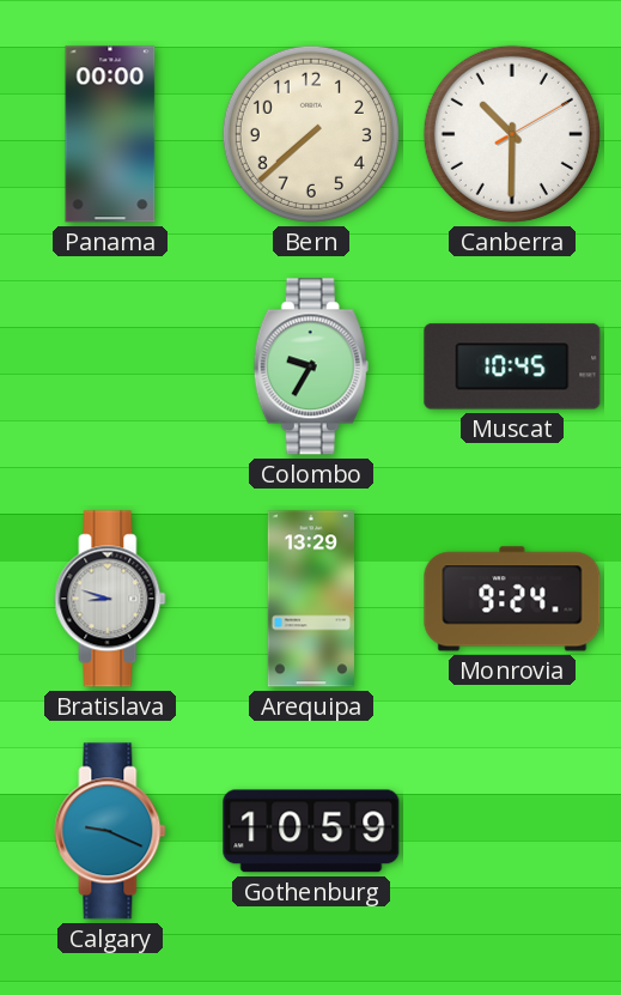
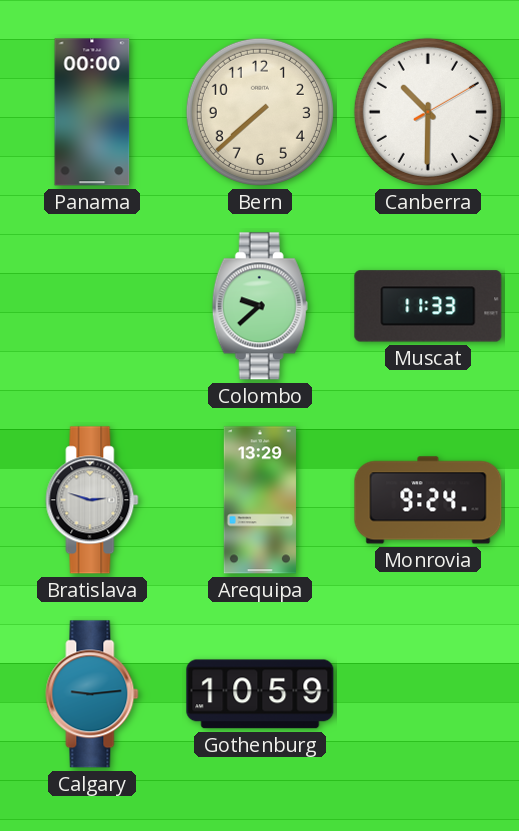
Colombo: 9:35 -> 9:38 (260, 306)
Muscat: 10:45 -> 11:33 (428, 306)
Bratislava: 8:48 -> 2:48 (92, 500)
Calgary: 9:19 -> 9:14 (92, 694)
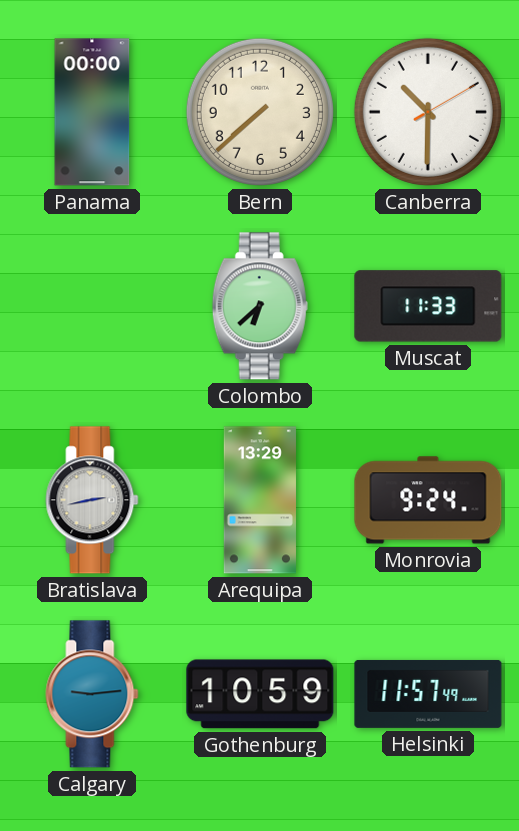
Colombo: 9:38 -> 6:38 (260, 306)
Bratislava: 2:48 -> 2:43 (92, 500)
Helsinki: none -> 11:57 (428, 694)
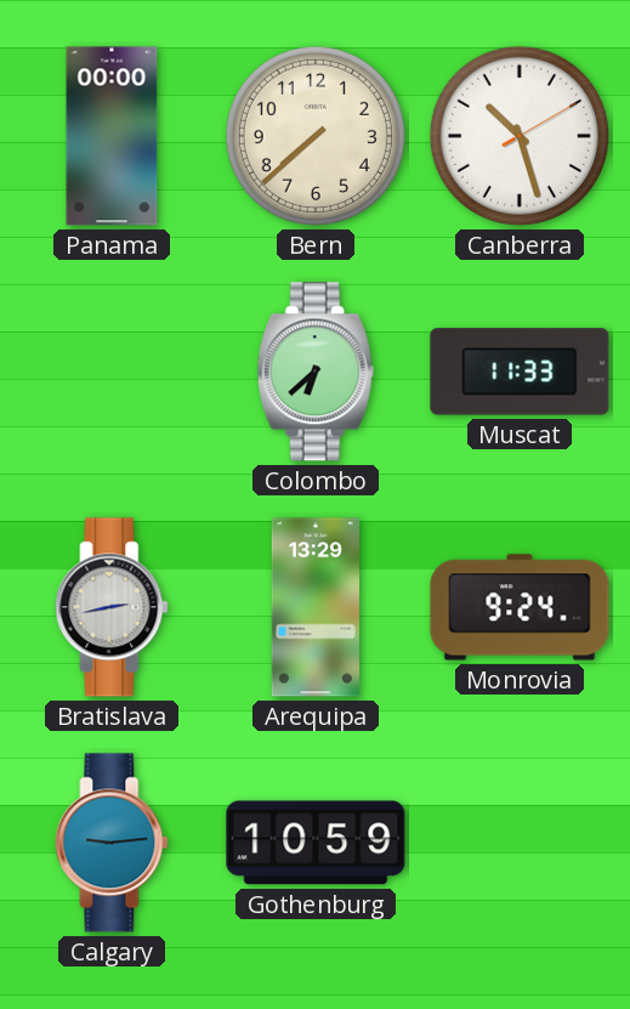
Canberra: 10:30 -> 10:27 (520, 136)
Helsinki: 11:57 -> none (428, 694)
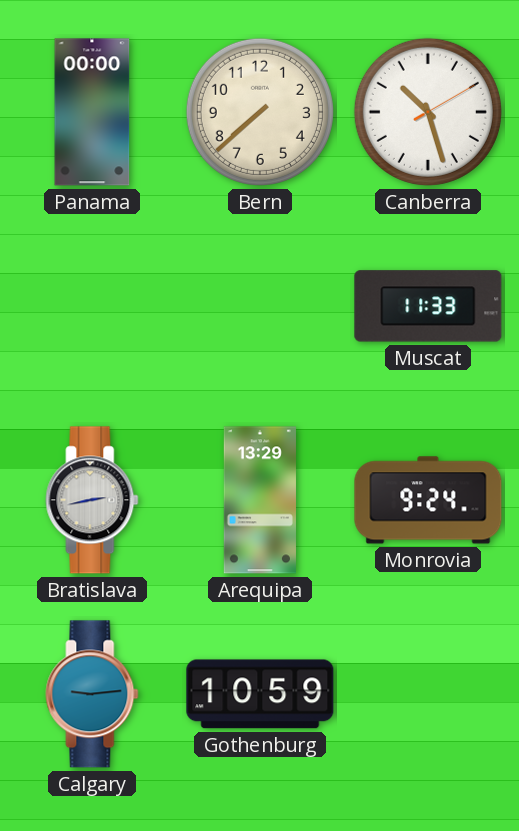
Colombo: 6:38 -> none (316, 372)
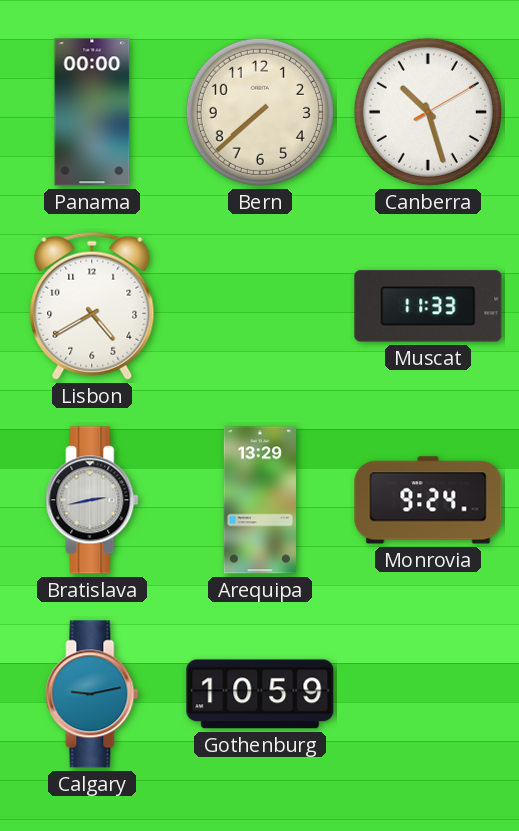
Lisbon: none -> 4:40 (92, 306)
Calgary: 9:14 -> 9:13 (92, 694)
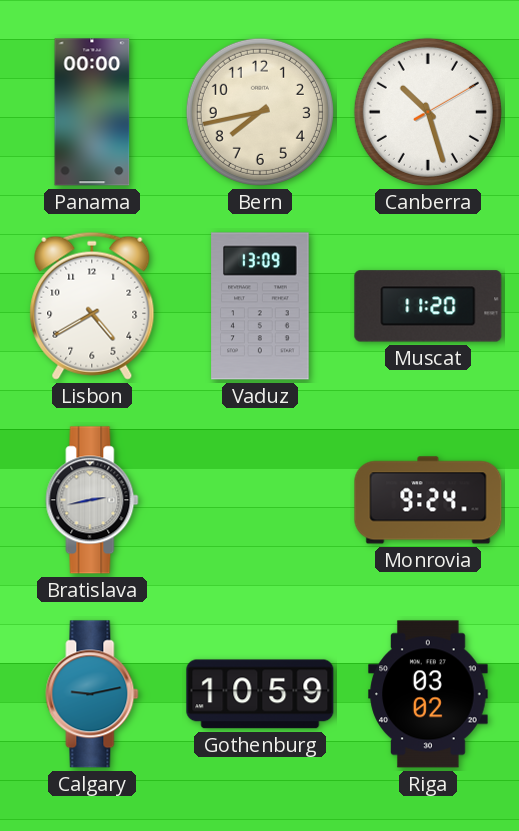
Bern: 7:38 -> 7:43 (260, 112)
Vaduz: none -> 13:09 (260, 306)
Muscat: 11:33 -> 11:20 (428, 306)
Arequipa: 13:29 -> none (260, 500)
Riga: none -> 03:02 (428, 694)
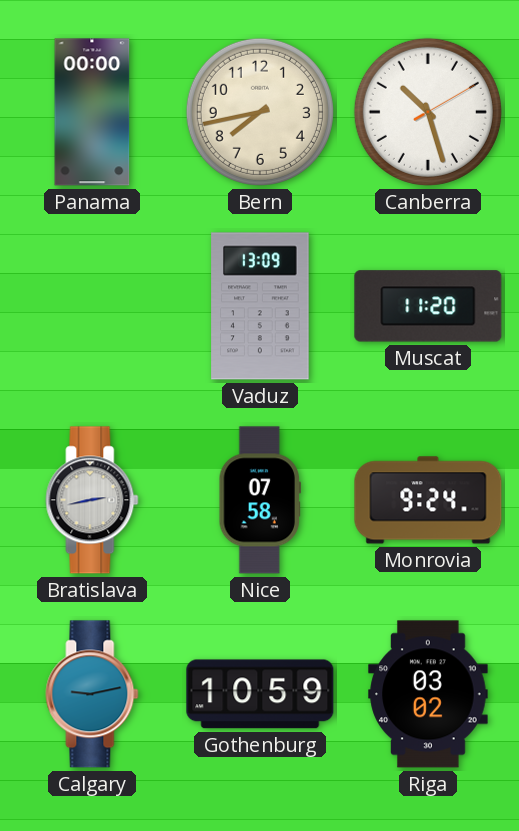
Lisbon: 4:40 -> none (92, 306)
Nice: none -> 07:58 (259, 500)
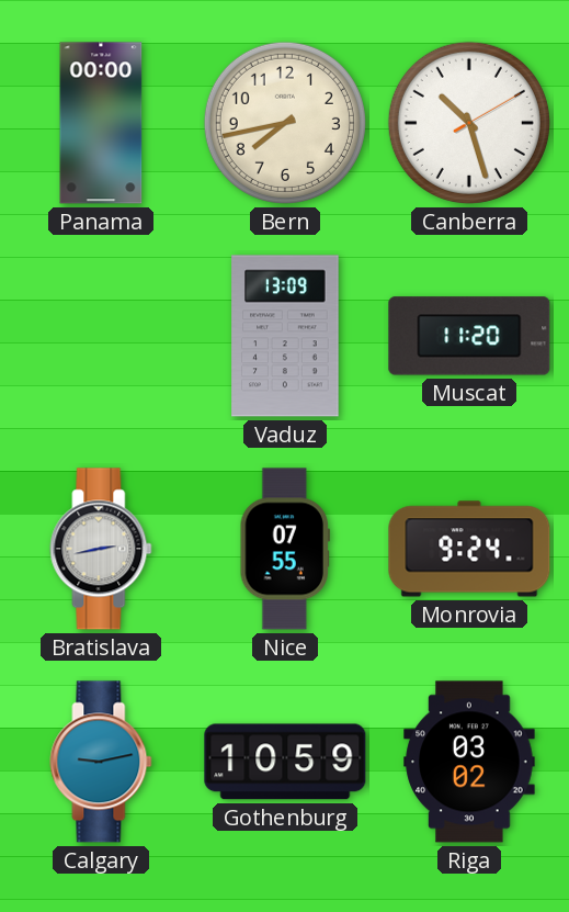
Nice: 07:58 -> 07:55 (284, 549)
